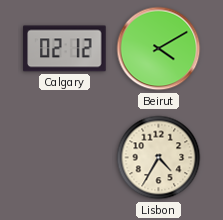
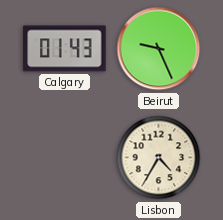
Calgary: 02:12 -> 01:43 (65, 49)
Beirut: 4:10 -> 9:26 (159, 49)
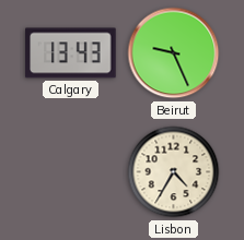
Calgary: 01:43 -> 13:43 (71, 53)
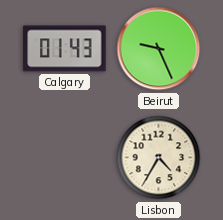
Calgary: 13:43 -> 01:43 (65, 49)
